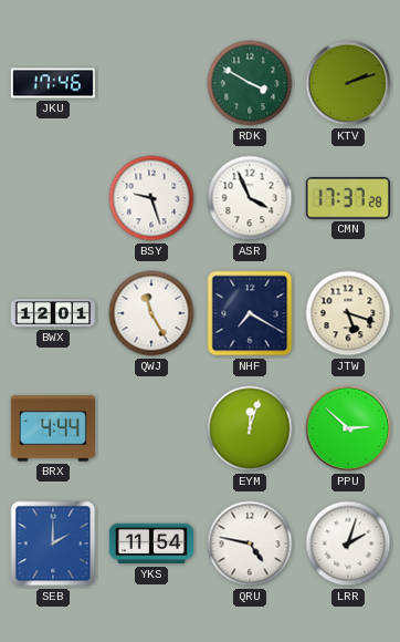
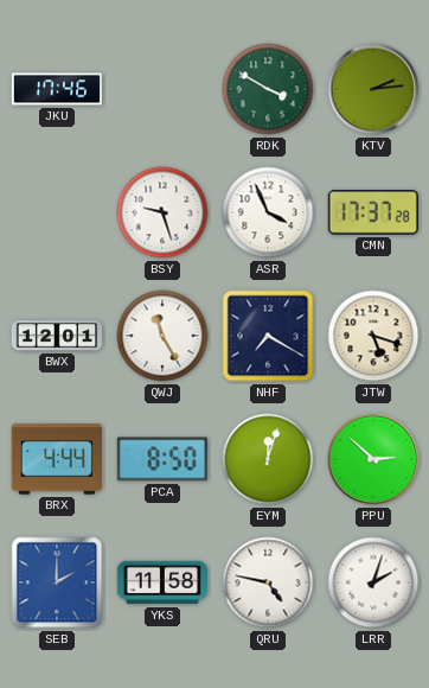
KTV: 2:12 -> 2:14 (373, 89)
PCA: none -> 8:50 (162, 459)
YKS: 11:54 -> 11:58 (161, 582)
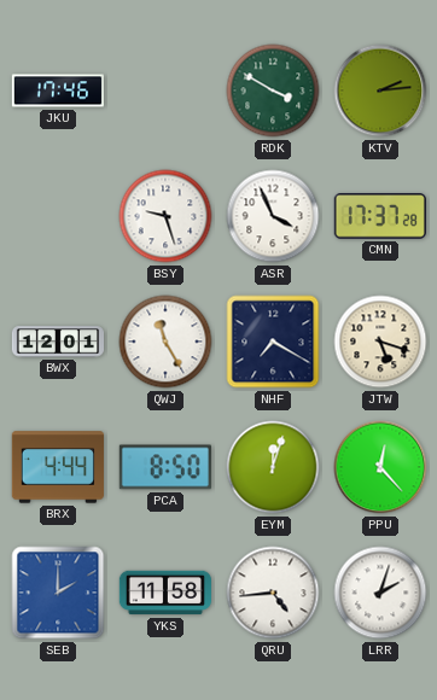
PPU: 2:52 -> 12:23 (380, 467)
QRU: 4:47 -> 4:44 (273, 593)
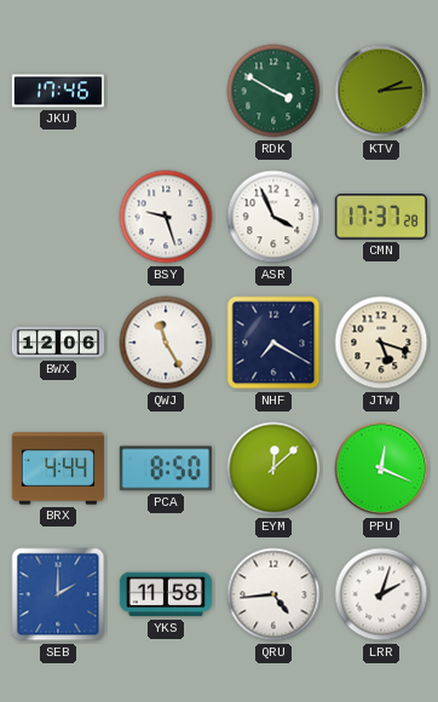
BWX: 12:01 -> 12:06 (57, 343)
EYM: 12:03 -> 12:08 (273, 468)
PPU: 12:23 -> 12:19 (381, 468)
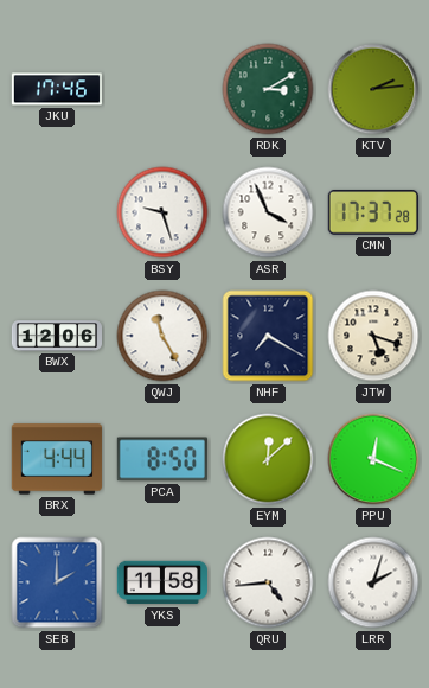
RDK: 3:50 -> 3:10 (268, 89)
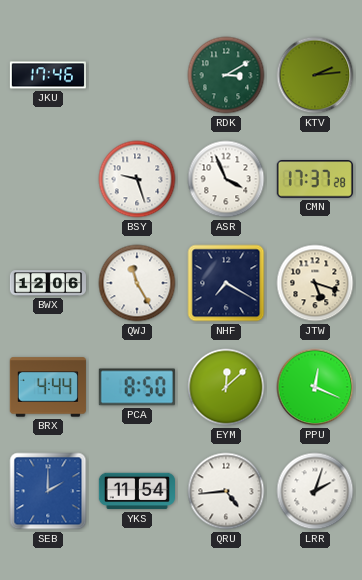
YKS: 11:58 -> 11:54 (136, 491)
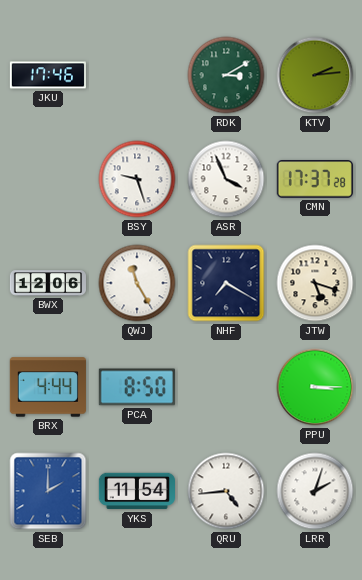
EYM: 12:08 -> none (226, 387)
PPU: 12:19 -> 3:15 (315, 387)
